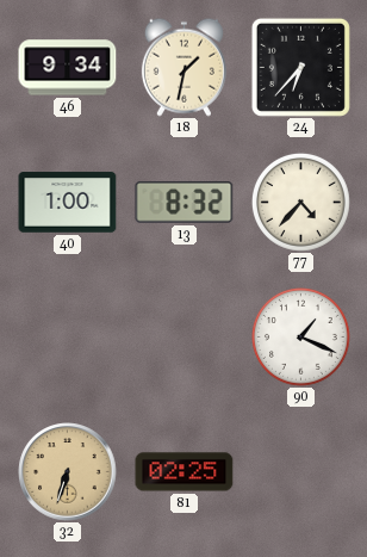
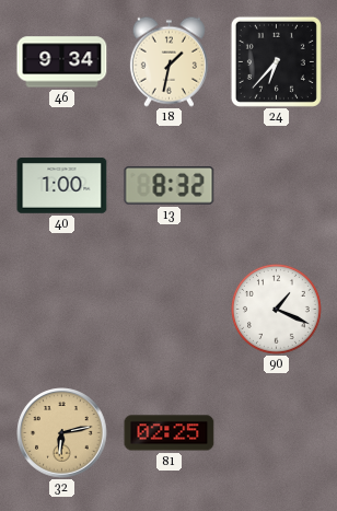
77: 4:37 -> none (301, 203)
32: 6:33 -> 6:13 (62, 433)
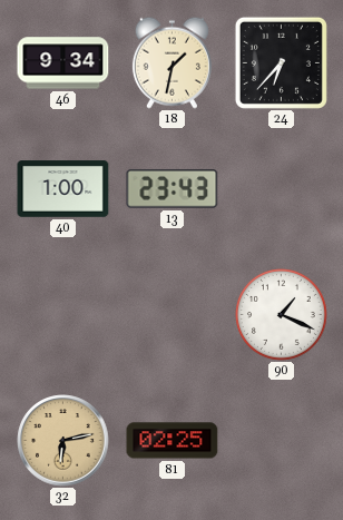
13: 8:32 -> 23:43 (173, 189)
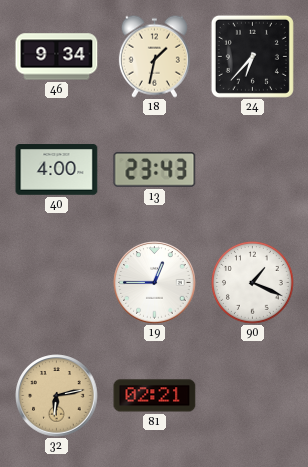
40: 1:00 -> 4:00 (57, 170)
19: none -> 12:45 (155, 283)
81: 02:25 -> 02:21 (155, 396)
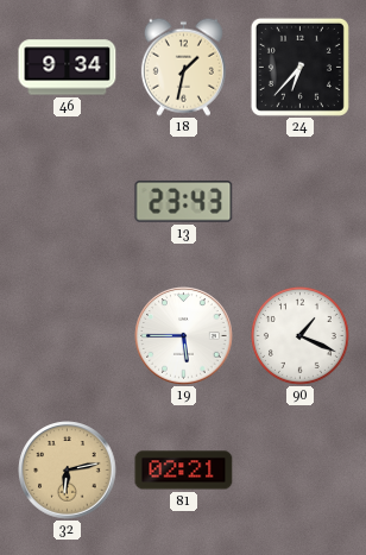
40: 4:00 -> none (57, 170)
19: 12:45 -> 5:45 (184, 336)
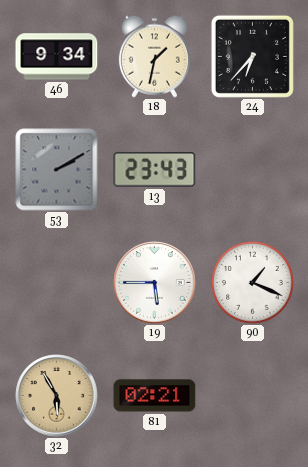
53: none -> 2:10 (57, 170)
32: 6:13 -> 5:55 (57, 396)
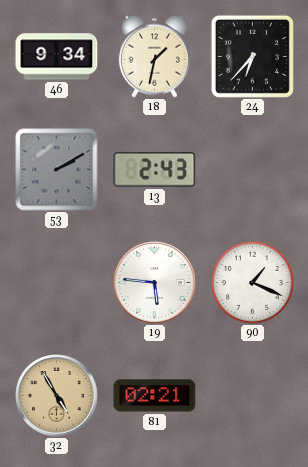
13: 23:43 -> 2:43 (155, 170)
19: 5:45 -> 5:46 (155, 283)
32: 5:55 -> 4:55 (57, 396)
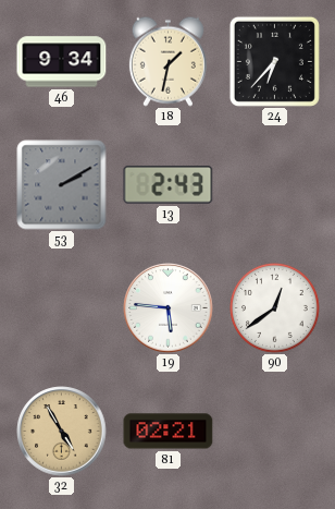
90: 1:19 -> 12:39 (275, 308)
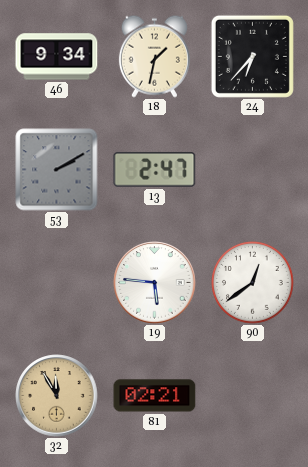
13: 2:43 -> 2:47 (155, 170)
32: 4:55 -> 11:55 (57, 396)
